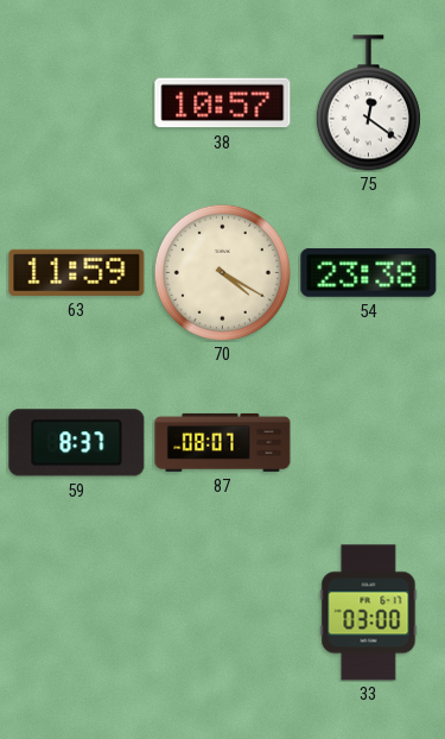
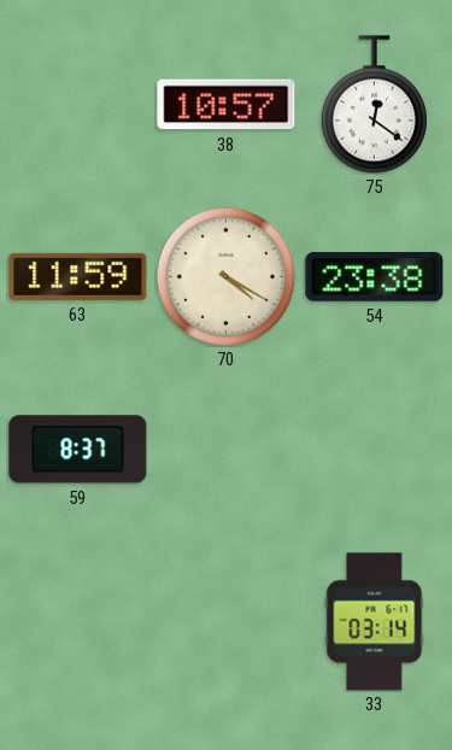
87: 08:07 -> none (223, 442)
33: 03:00 -> 03:14 (375, 622)
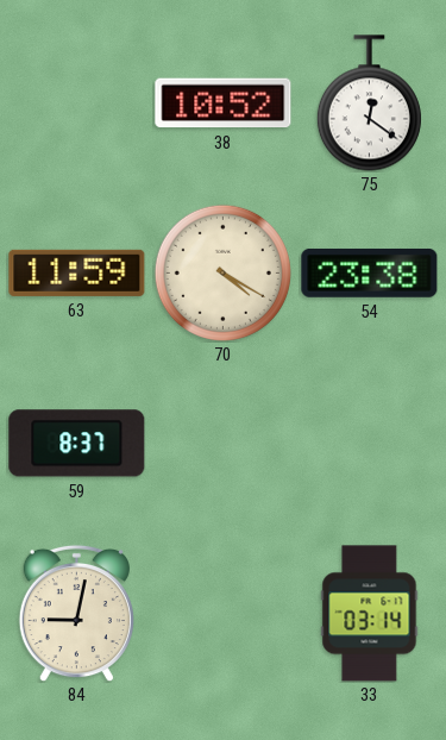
38: 10:57 -> 10:52 (224, 104)
84: none -> 9:02 (76, 613)
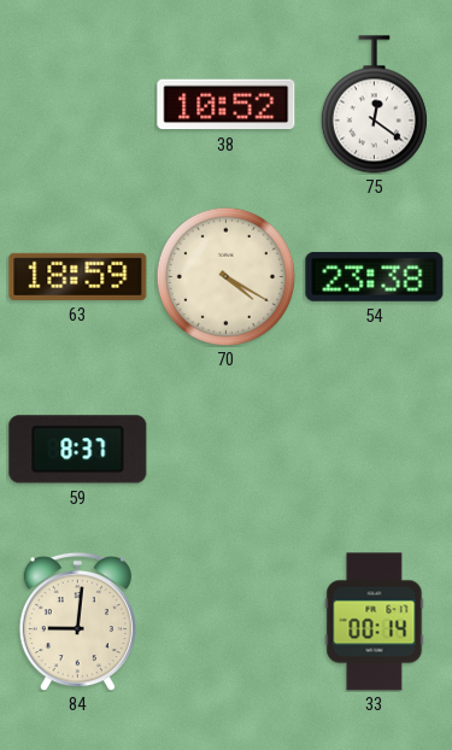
63: 11:59 -> 18:59 (78, 276)
84: 9:02 -> 9:01 (77, 621)
33: 03:14 -> 00:14 (375, 622)
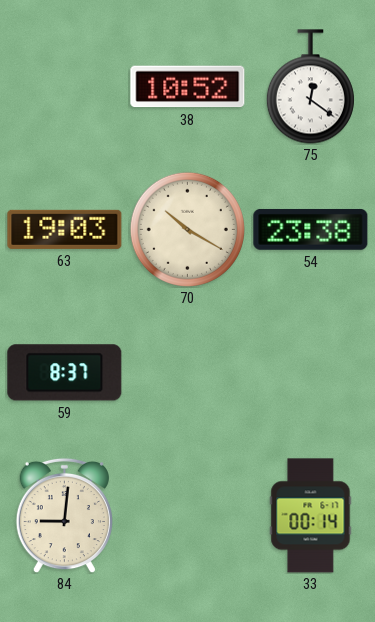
63: 18:59 -> 19:03 (65, 229)
70: 4:20 -> 10:20 (187, 229)
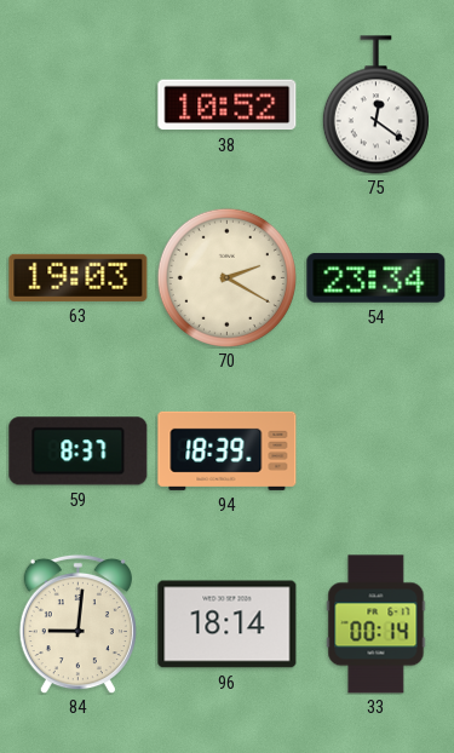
70: 10:20 -> 2:20 (226, 277)
54: 23:38 -> 23:34 (377, 277)
94: none -> 18:39 (228, 450)
96: none -> 18:14 (228, 625)
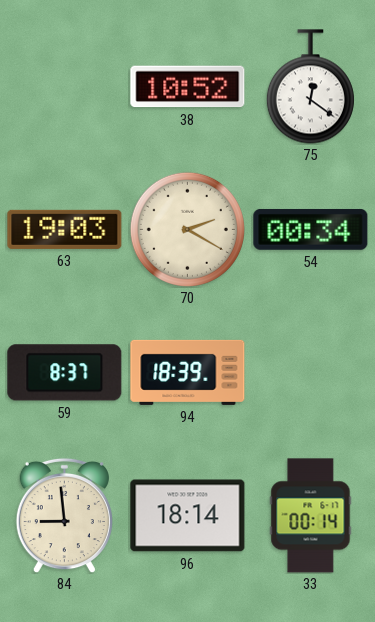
54: 23:34 -> 00:34 (311, 229)
84: 9:01 -> 8:59 (64, 515)
